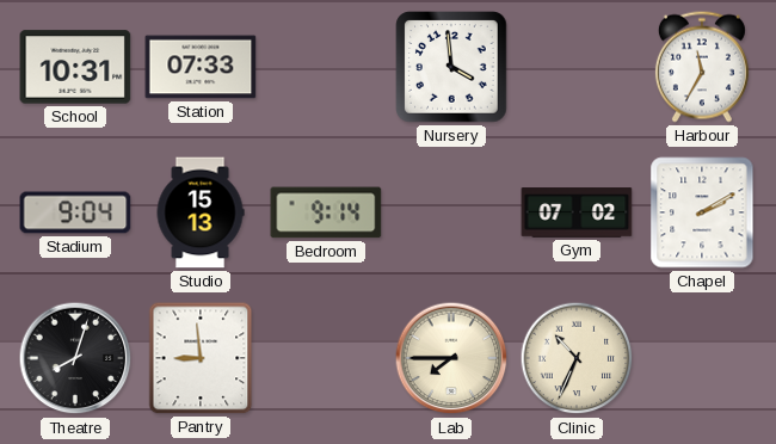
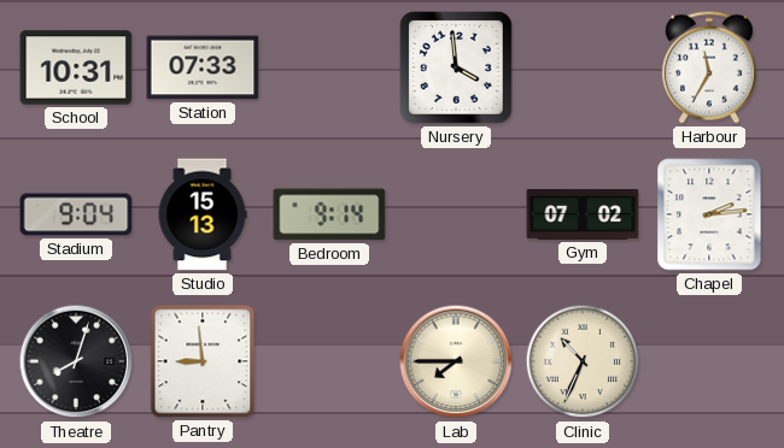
Chapel: 2:10 -> 2:14 (709, 214)
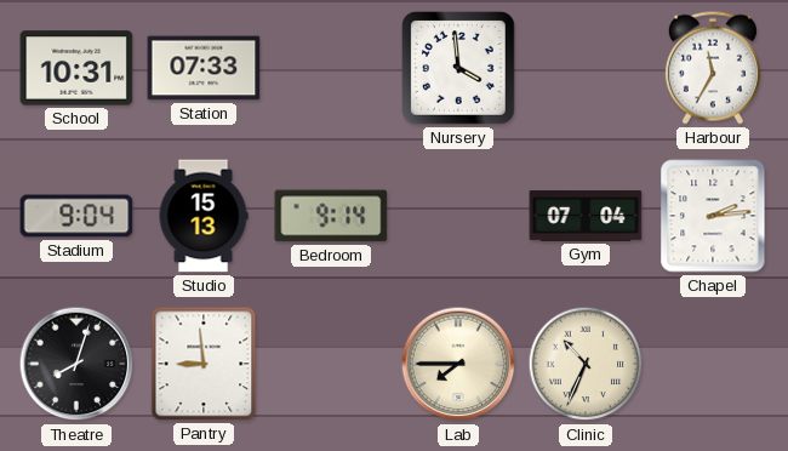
Gym: 07:02 -> 07:04 (586, 216)
